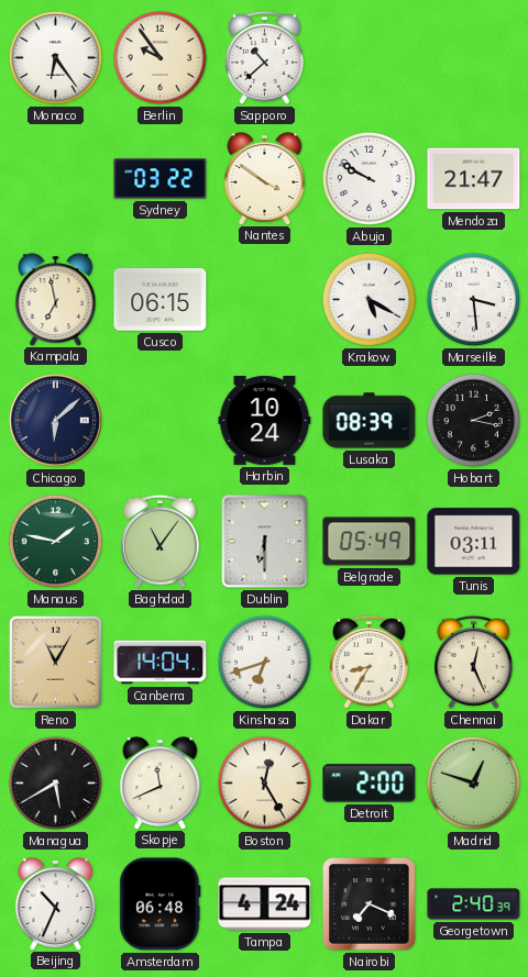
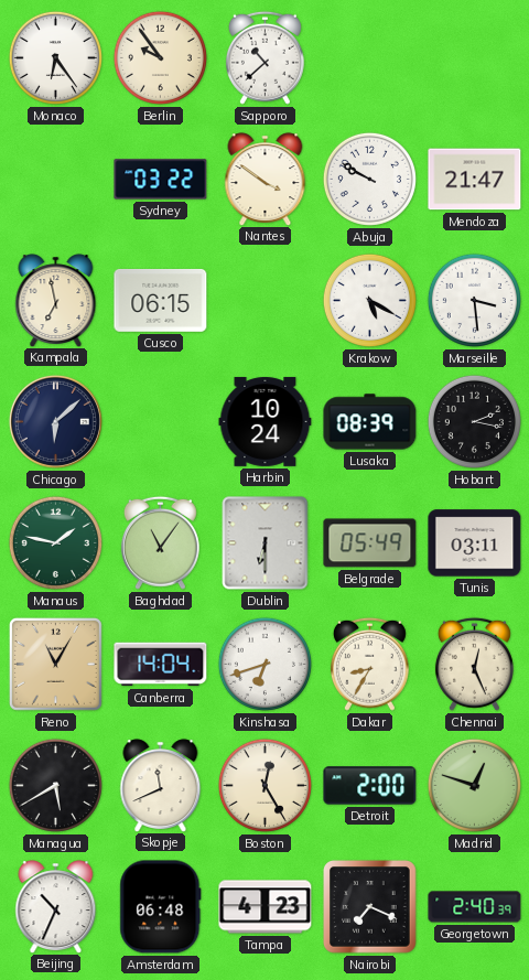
Tampa: 4:24 -> 4:23 (266, 907)
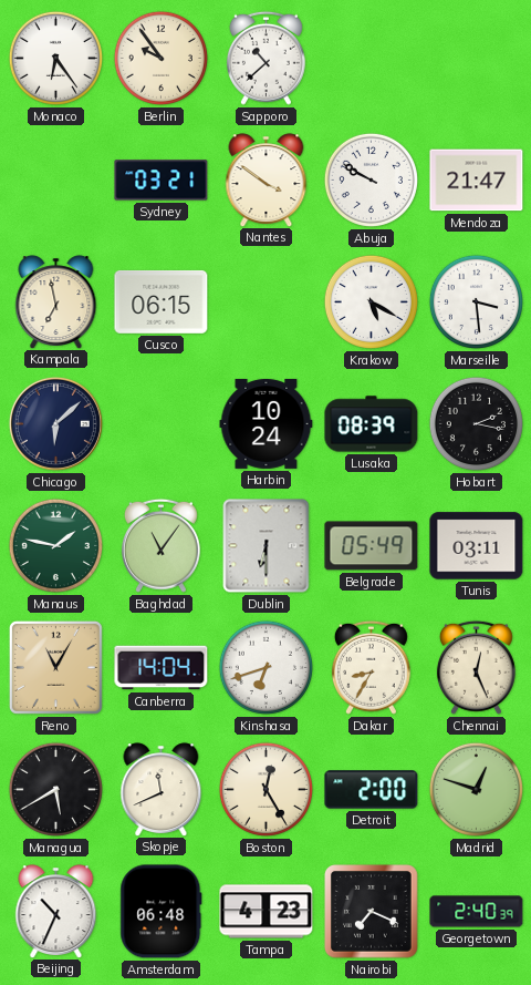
Sydney: 03:22 -> 03:21 (162, 181)
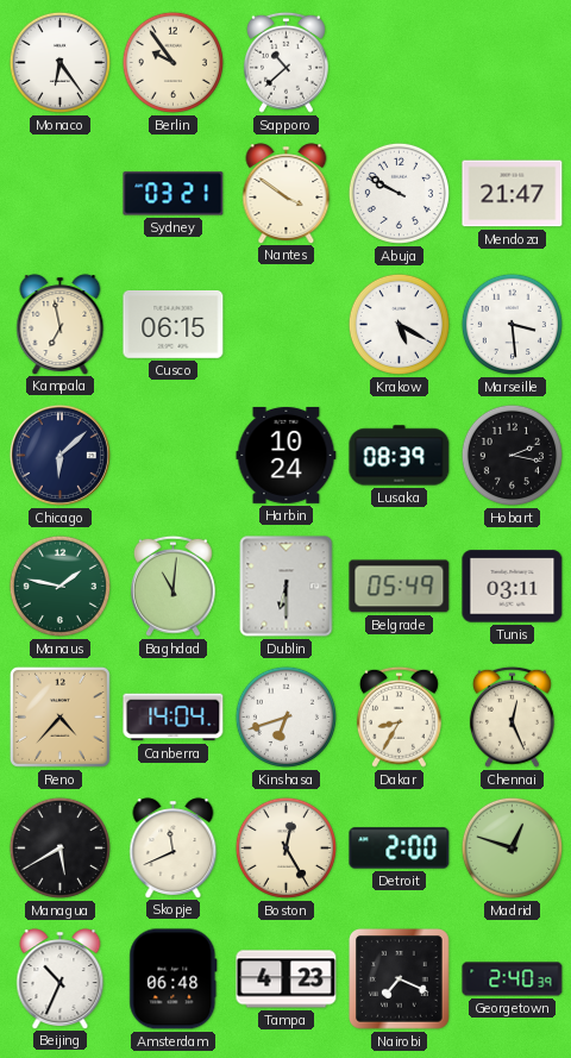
Baghdad: 11:06 -> 11:01 (172, 586)
Reno: 11:05 -> 4:37 (59, 716)
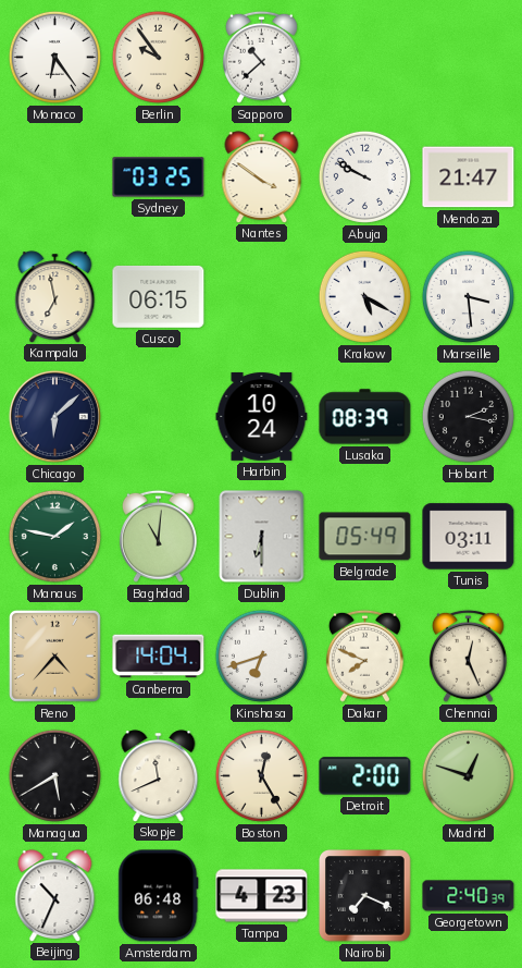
Sydney: 03:21 -> 03:25 (159, 177)
Dakar: 8:35 -> 7:49 (364, 655)
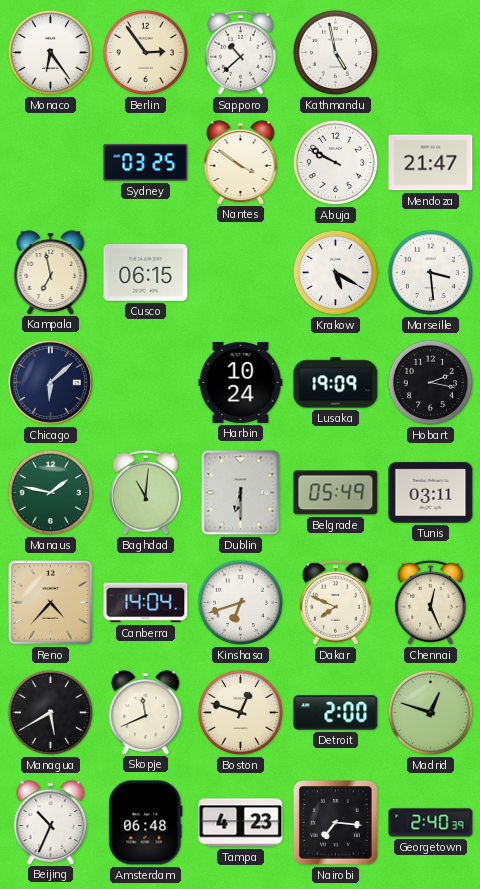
Berlin: 9:54 -> 2:54 (145, 52)
Kathmandu: none -> 4:58 (335, 52)
Lusaka: 08:39 -> 19:09 (336, 383)
Boston: 12:25 -> 12:48 (240, 712)
Nairobi: 7:19 -> 7:16 (336, 823)
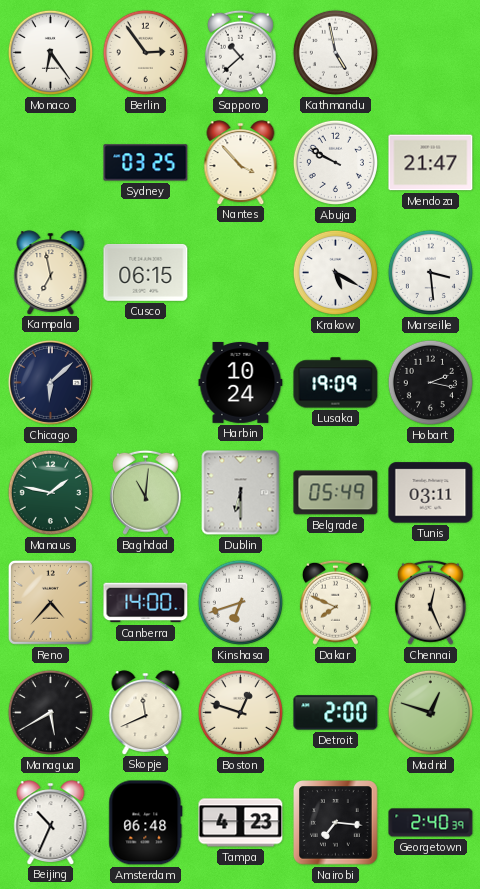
Nantes: 3:51 -> 3:53 (241, 162)
Canberra: 14:04 -> 14:00 (146, 603)
